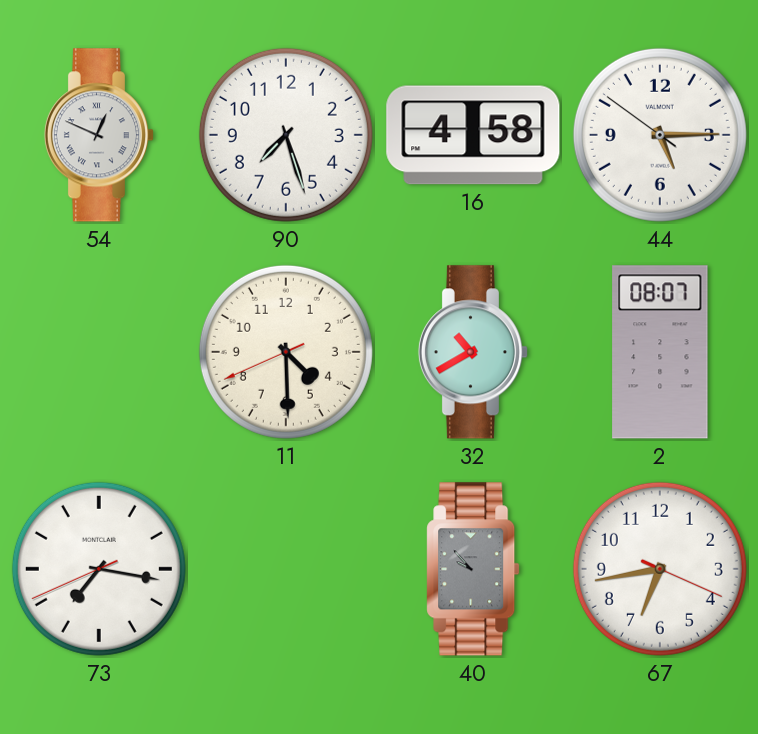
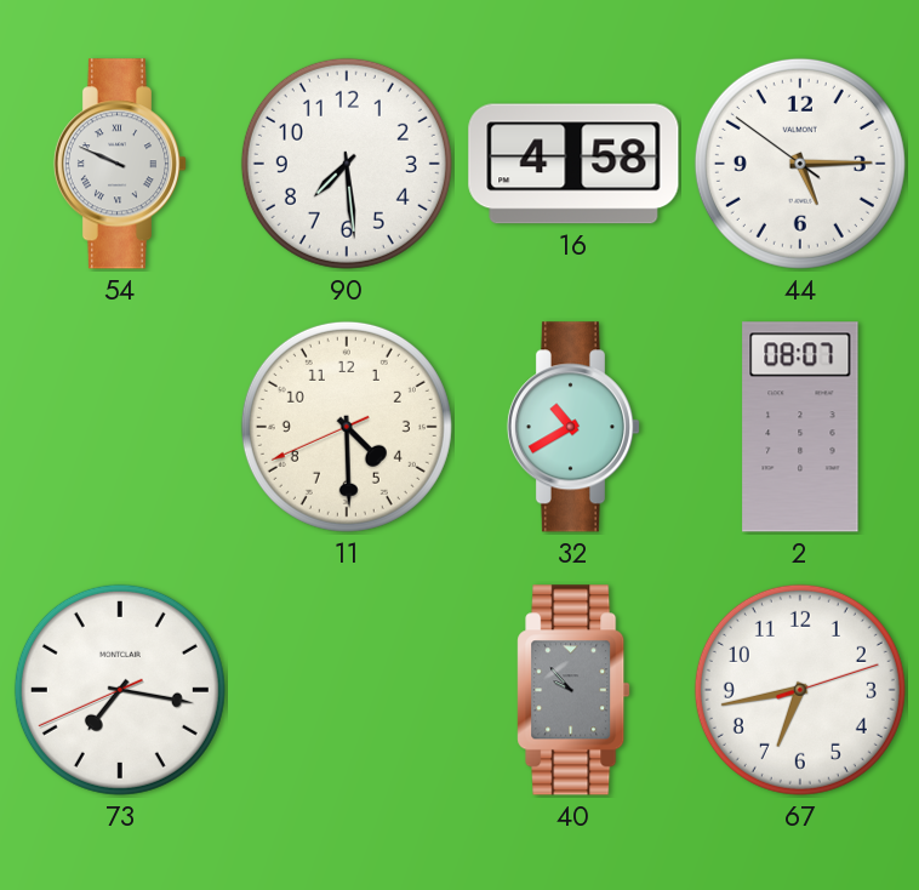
54: 12:49 -> 9:49 (120, 164)
90: 7:27 -> 7:29 (347, 164)
67: 6:43:19 -> 6:43:12 (800, 690)
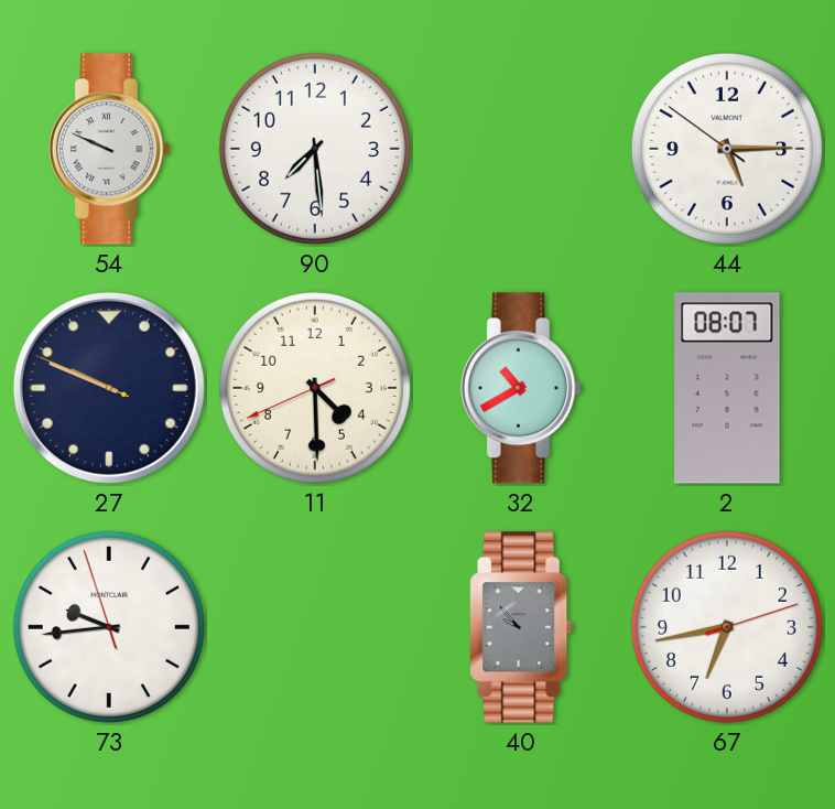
16: 4:58 -> none (573, 164)
27: none -> 9:48 (109, 388)
73: 7:16 -> 9:43 (109, 627)
